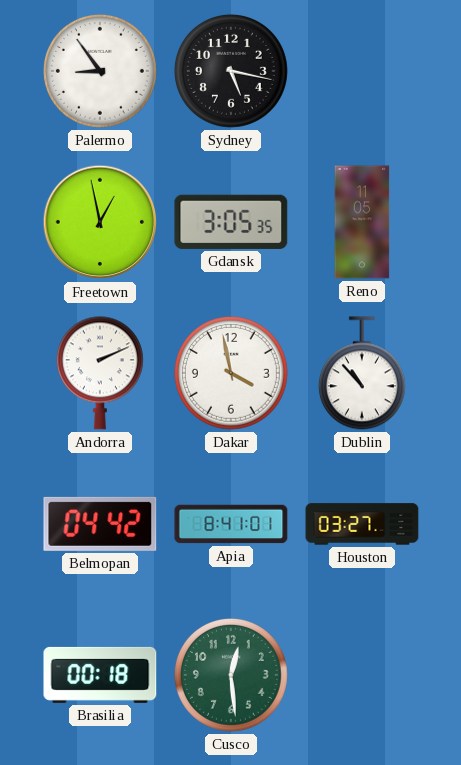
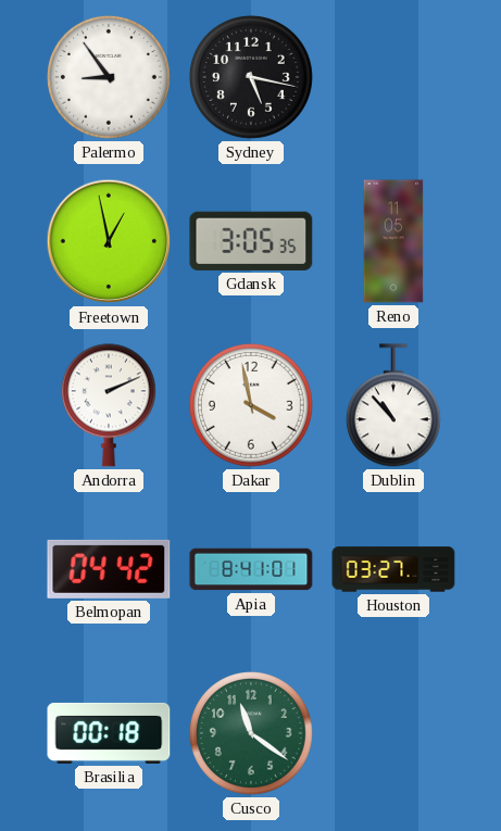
Cusco: 12:29 -> 11:21 (251, 733)
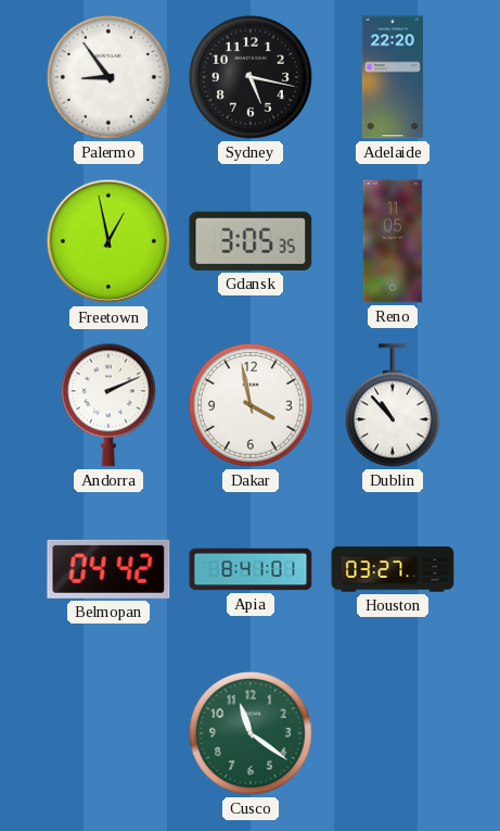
Adelaide: none -> 22:20 (393, 77)
Brasilia: 00:18 -> none (109, 733)
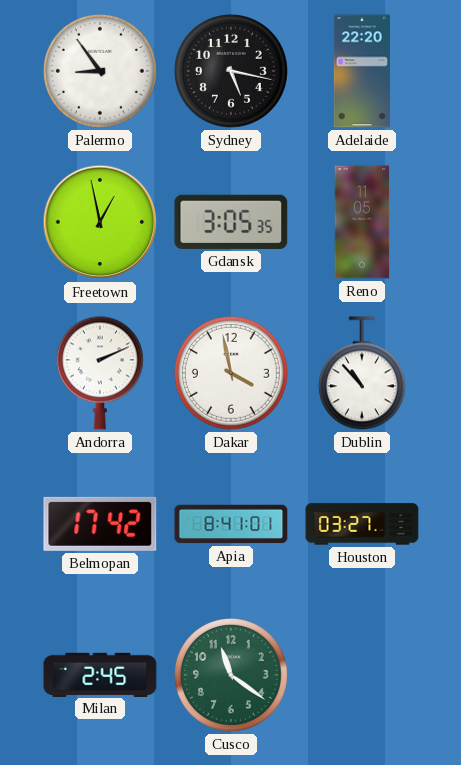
Belmopan: 04:42 -> 17:42 (100, 524)
Milan: none -> 2:45 (100, 674)
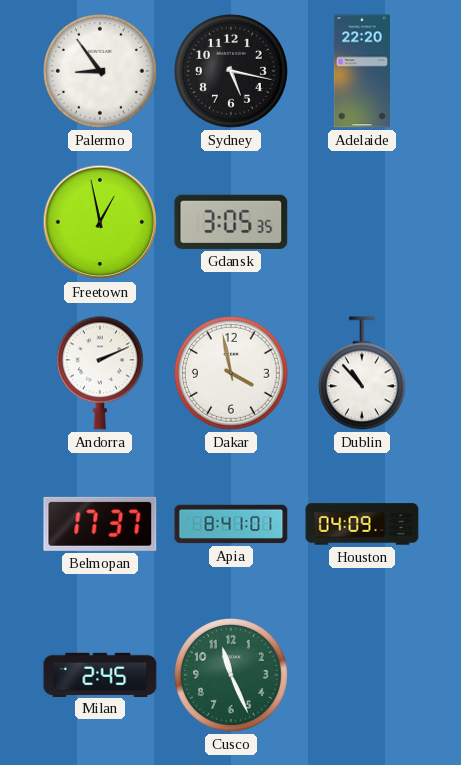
Reno: 11:05 -> none (362, 222)
Belmopan: 17:42 -> 17:37 (100, 524)
Houston: 03:27 -> 04:09 (362, 524)
Cusco: 11:21 -> 11:26 (231, 675)
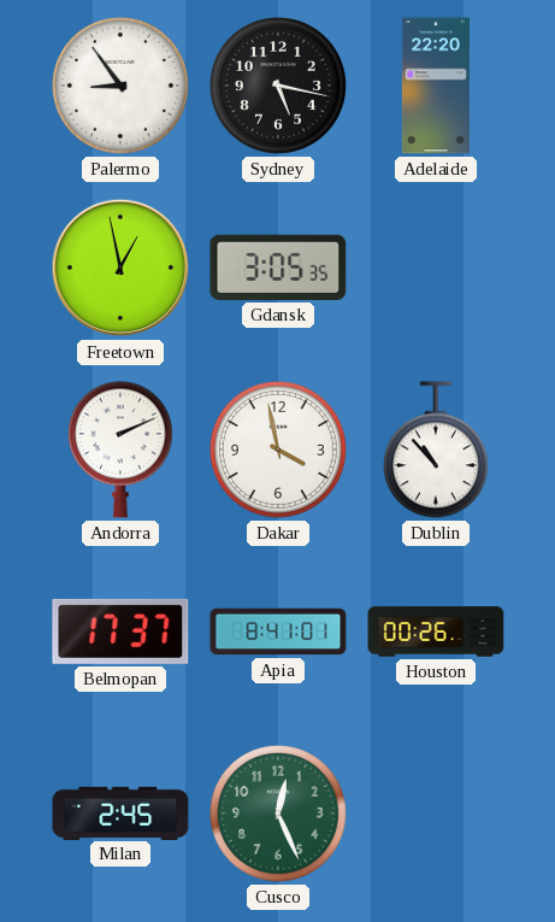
Houston: 04:09 -> 00:26 (436, 632)
Cusco: 11:26 -> 12:26 (278, 814)
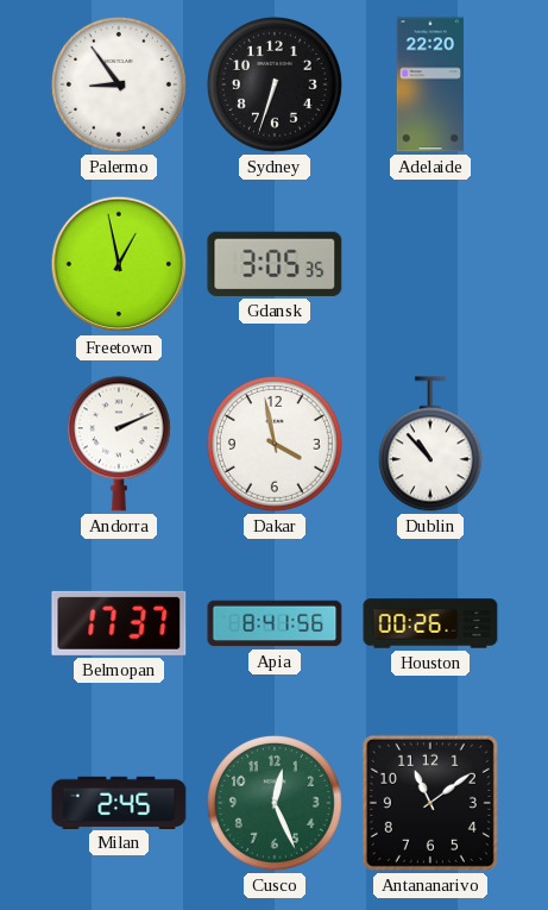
Sydney: 5:17 -> 6:33 (275, 84)
Apia: 8:41:01 -> 8:41:56 (275, 623)
Antananarivo: none -> 11:09 (430, 803)
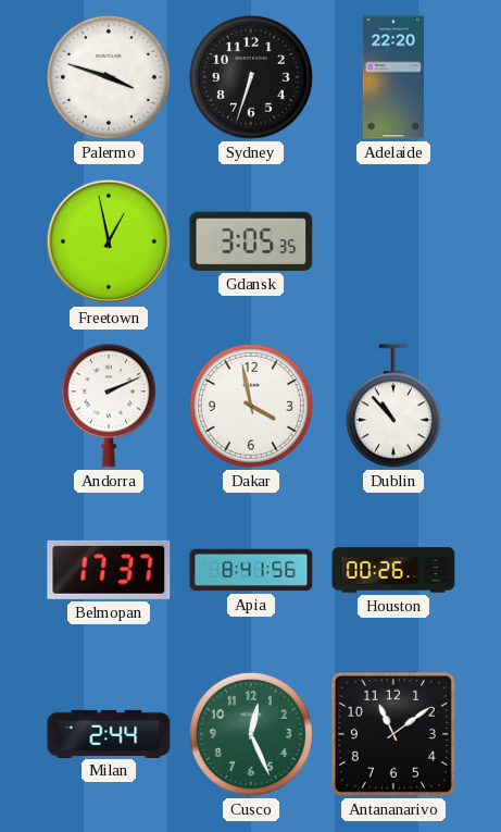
Palermo: 8:54 -> 3:48 (109, 77)
Milan: 2:45 -> 2:44 (109, 733)
